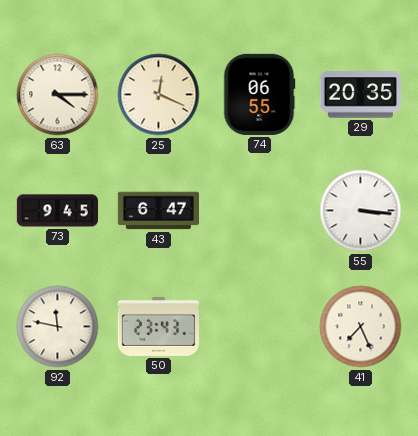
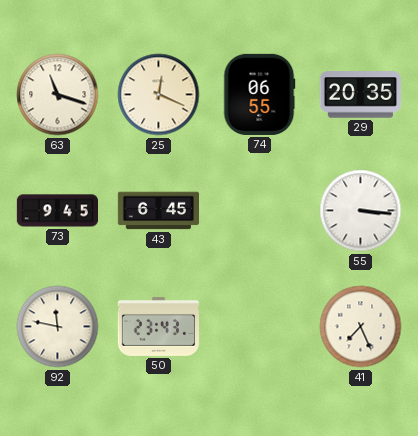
63: 4:15 -> 11:18 (58, 95)
43: 6:47 -> 6:45 (158, 211)
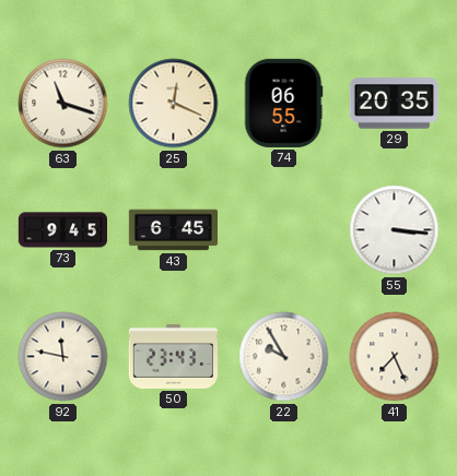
22: none -> 9:55 (284, 357)
